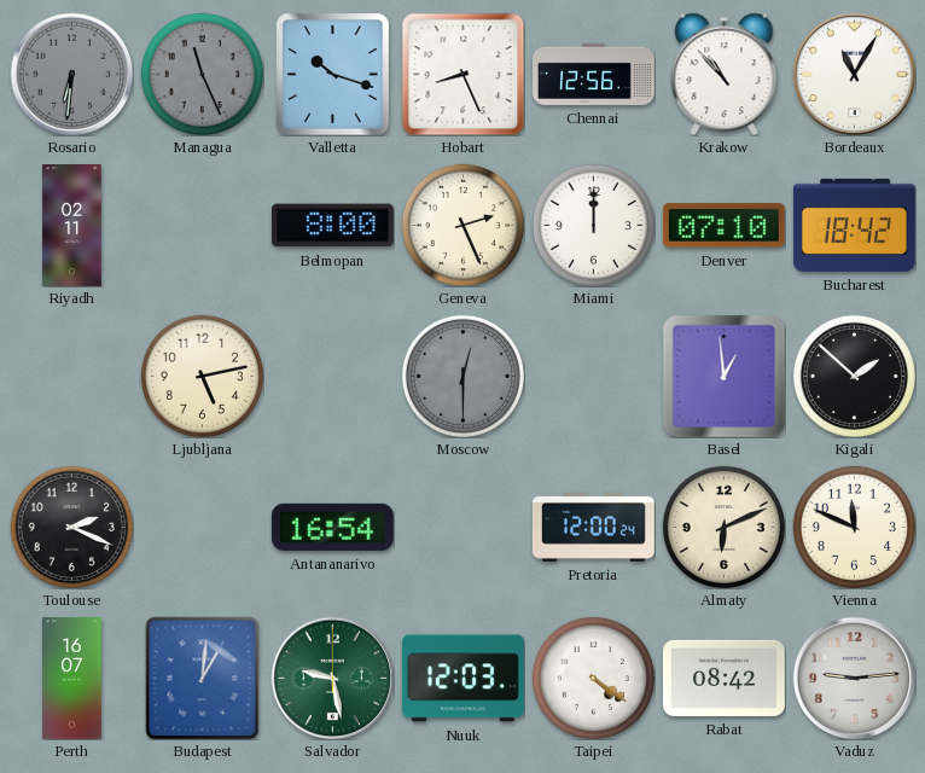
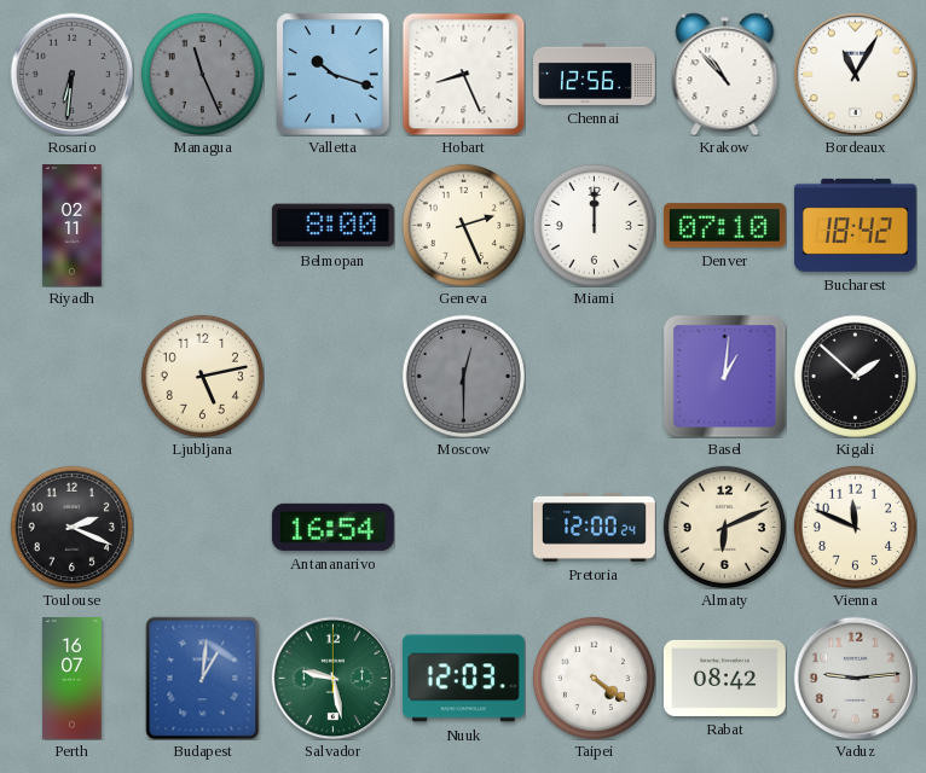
Basel: 12:59 -> 1:01 (724, 376)
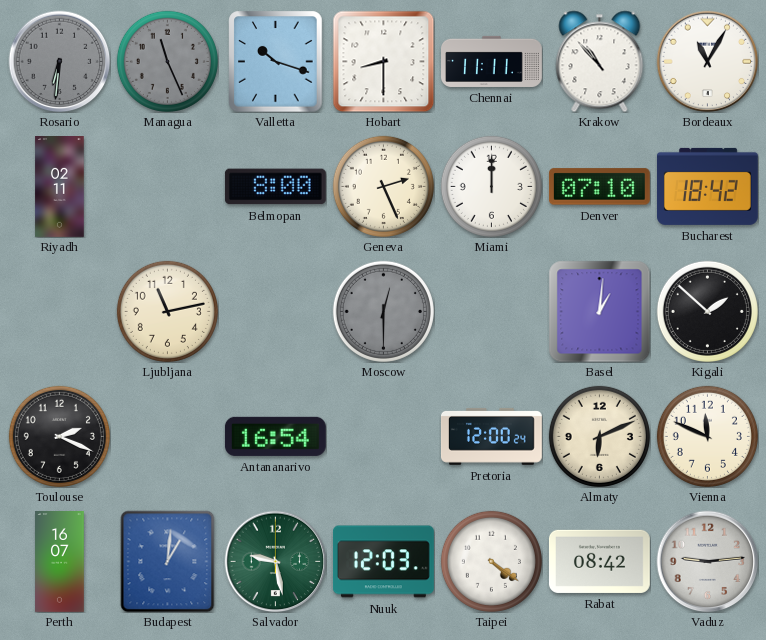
Hobart: 8:26 -> 8:30 (383, 61)
Chennai: 12:56 -> 11:11 (492, 61)
Ljubljana: 5:13 -> 11:13 (167, 311)
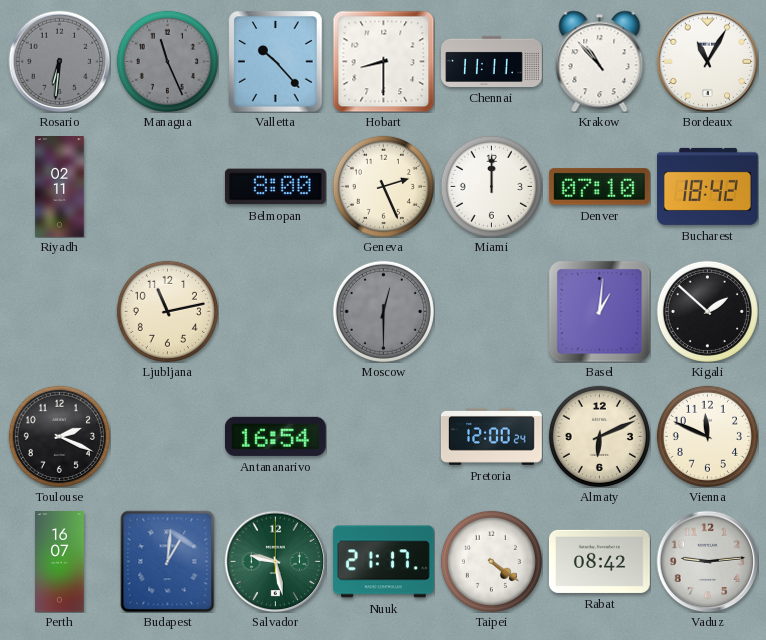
Valletta: 10:18 -> 10:23 (276, 61)
Nuuk: 12:03 -> 21:17 (383, 562)
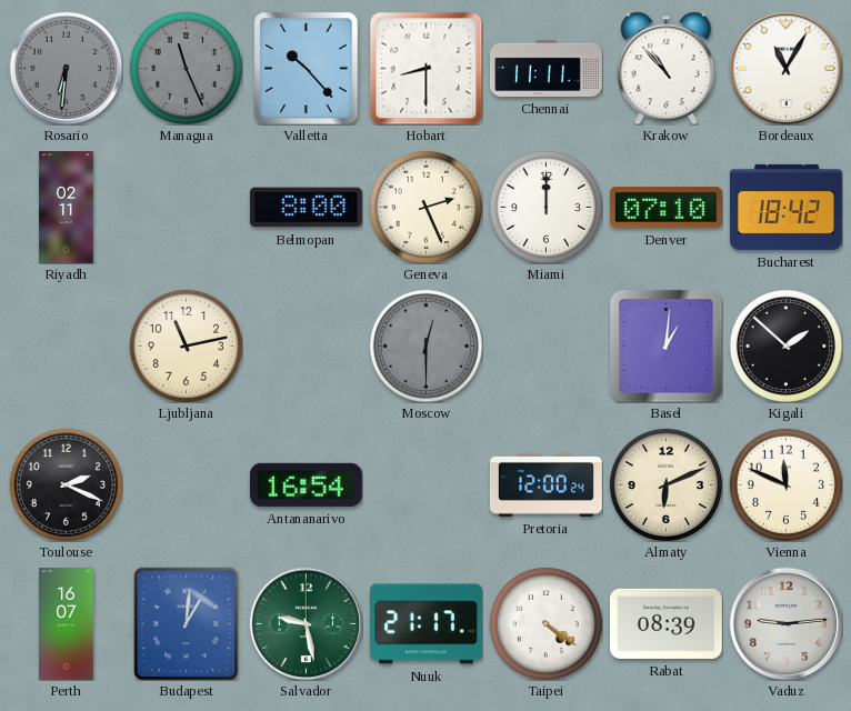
Rabat: 08:42 -> 08:39 (665, 623)
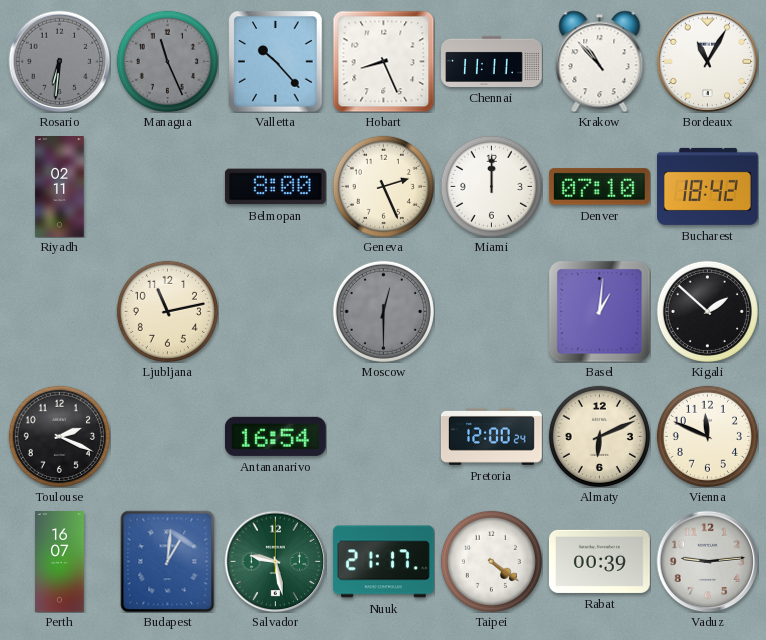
Hobart: 8:30 -> 8:26 (383, 61)
Rabat: 08:39 -> 00:39 (599, 561)
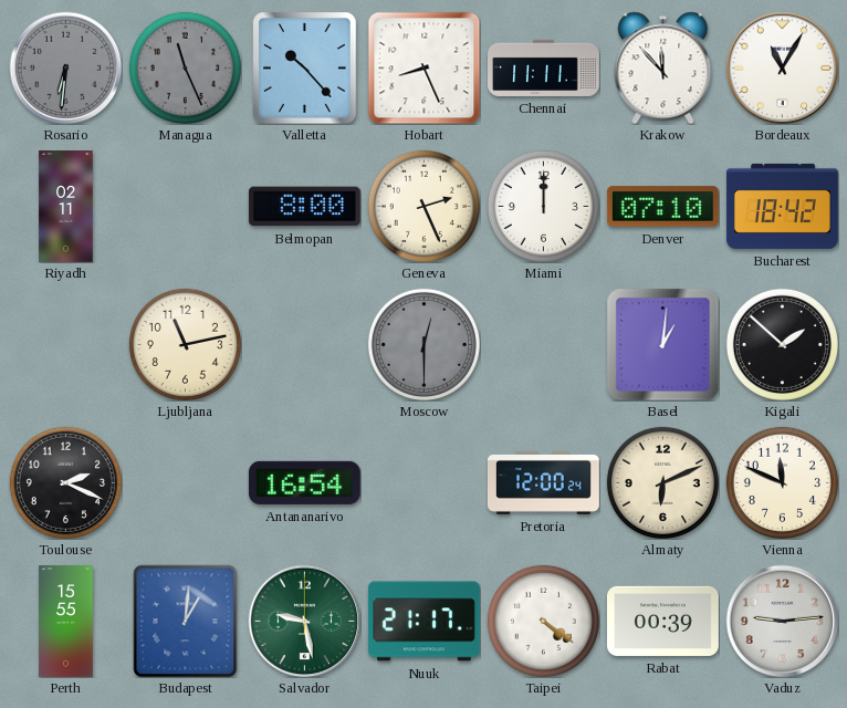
Krakow: 10:53 -> 11:53 (663, 67)
Perth: 16:07 -> 15:55 (66, 622)
